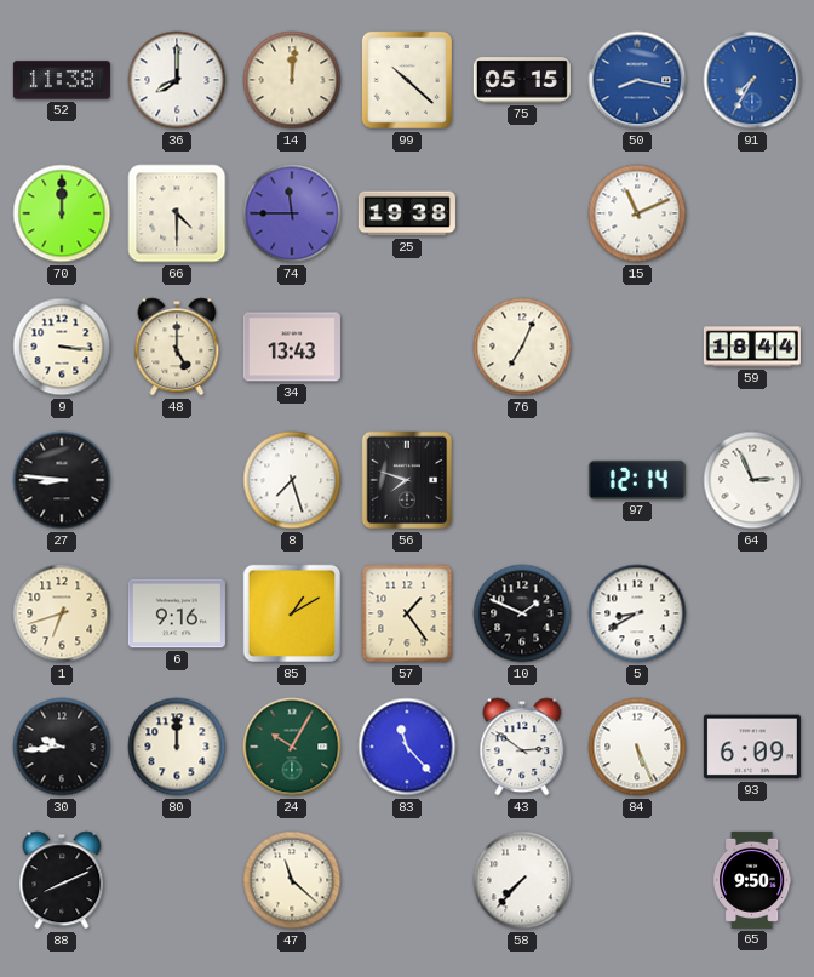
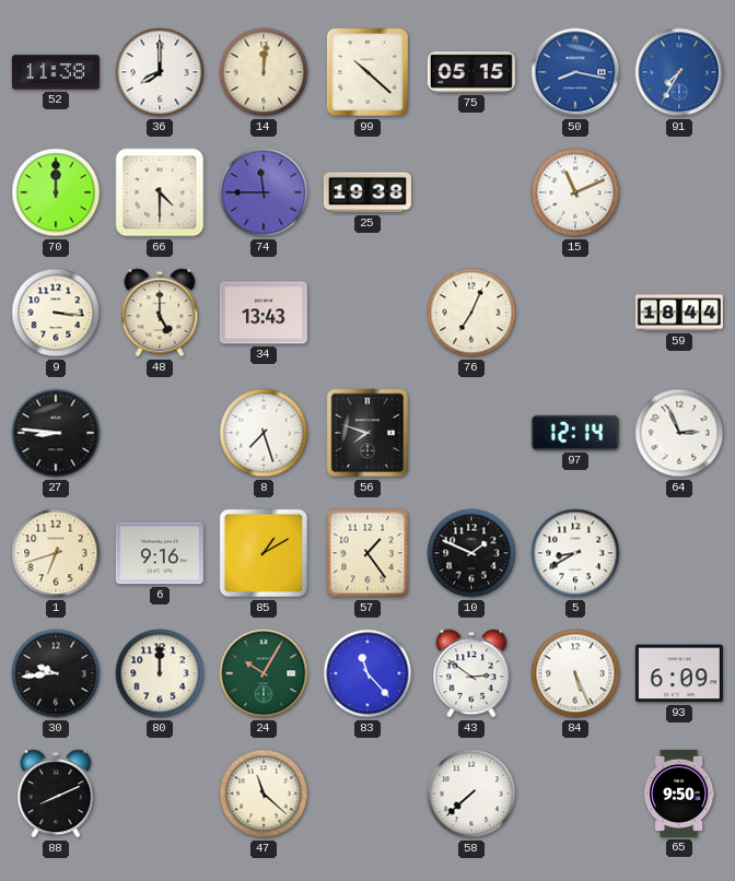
58: 7:37 -> 7:38 (471, 794)
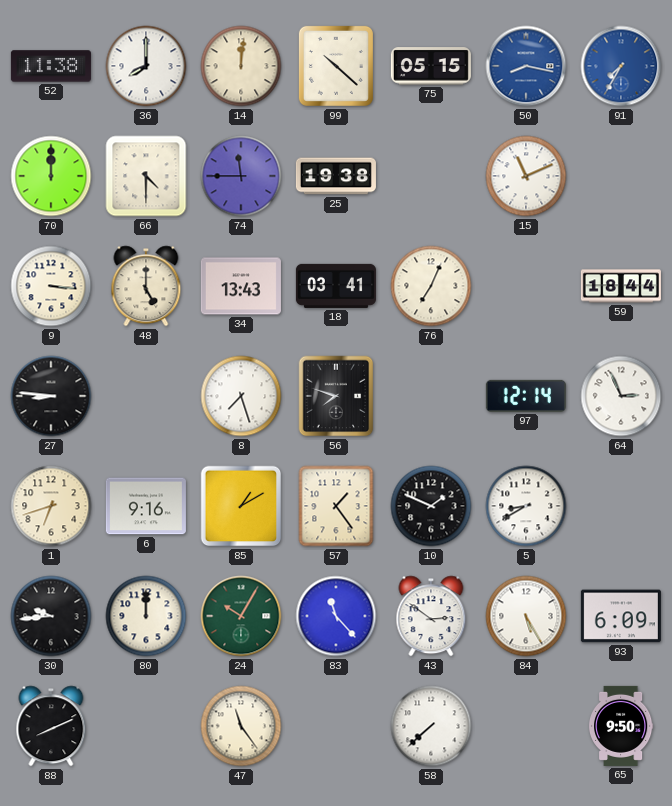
18: none -> 03:41 (336, 286)
84: 5:26 -> 5:25 (526, 616)
47: 11:22 -> 11:24 (241, 726)
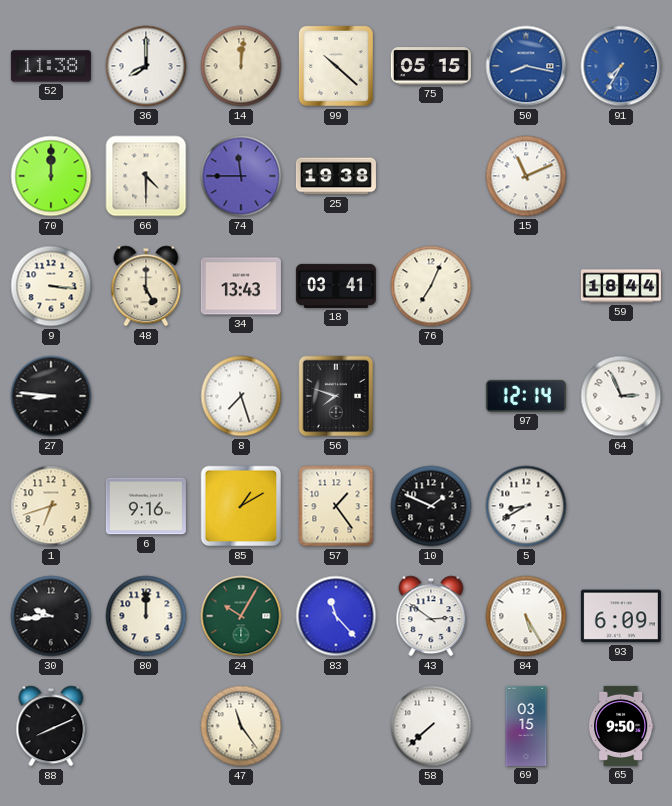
69: none -> 03:15 (526, 726)
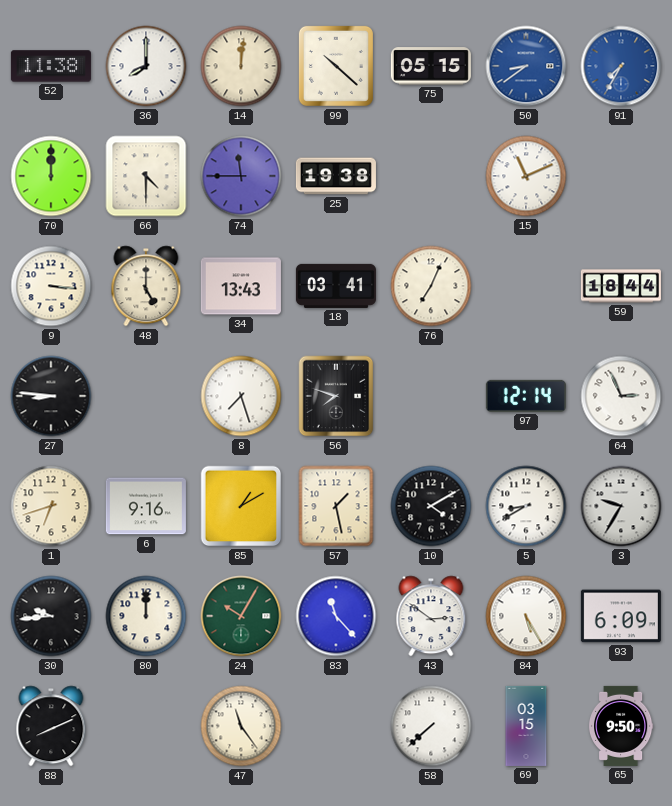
50: 8:17 -> 8:39 (526, 66)
57: 1:24 -> 1:28 (336, 506)
10: 1:49 -> 4:10 (431, 506)
3: none -> 9:35 (621, 506)
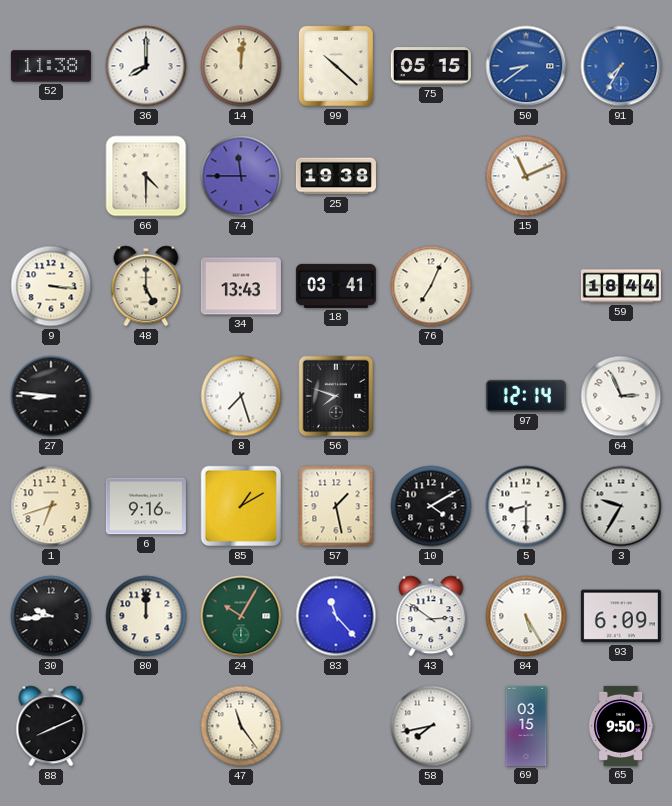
70: 12:00 -> none (51, 176)
5: 8:40 -> 8:30 (526, 506)
58: 7:38 -> 7:43 (431, 726)
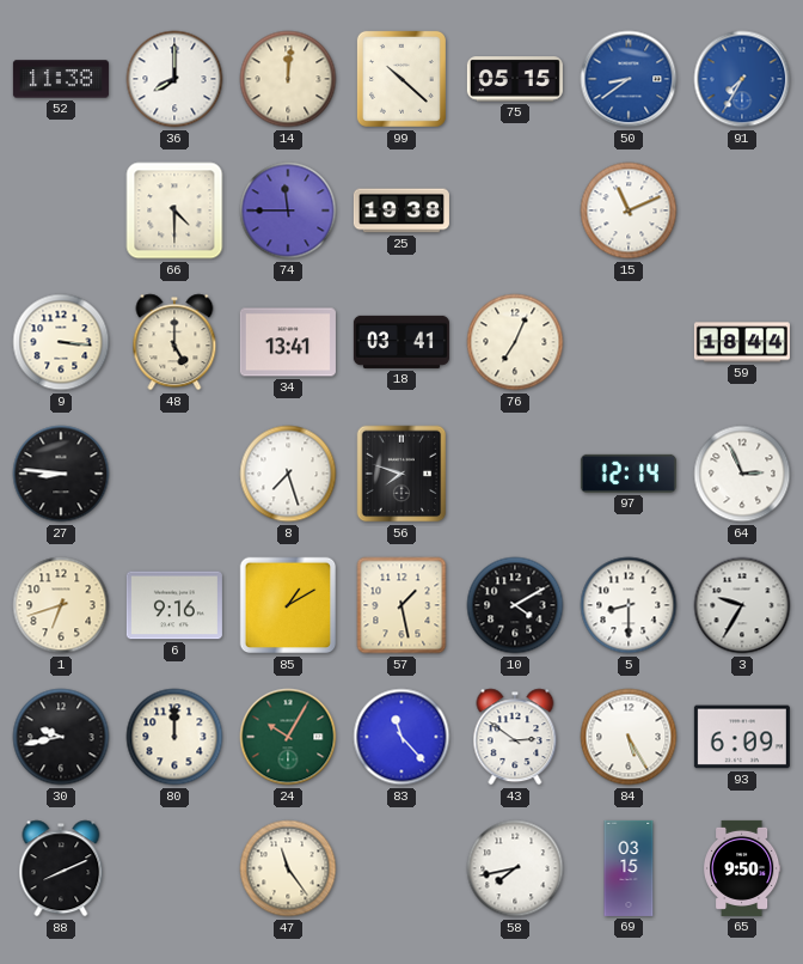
34: 13:43 -> 13:41 (288, 342)
30: 9:44 -> 9:43 (61, 737)
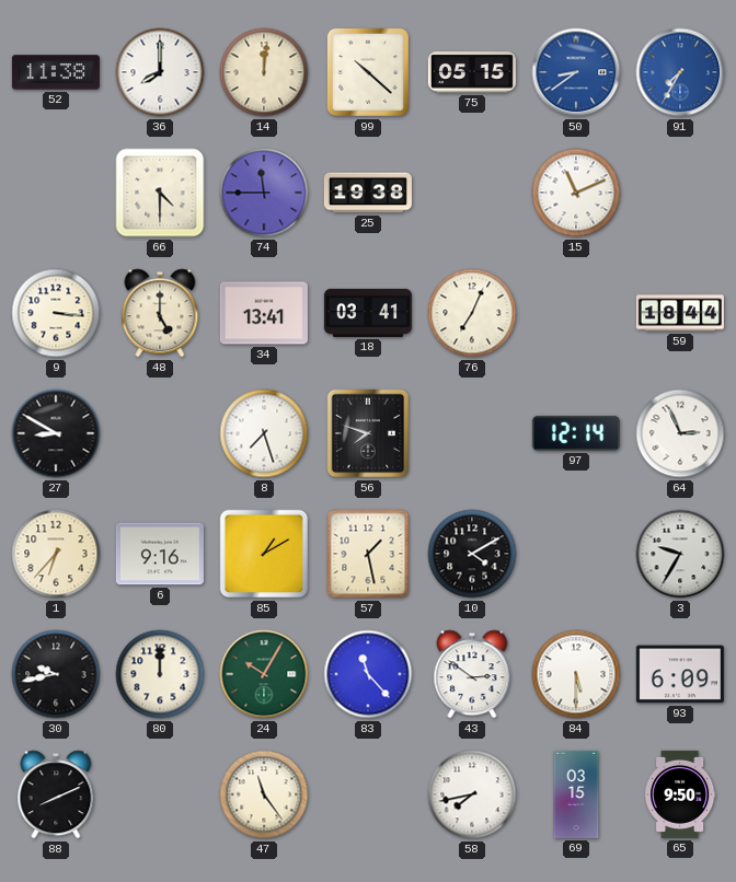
27: 8:46 -> 8:50 (56, 433)
1: 6:42 -> 6:37 (56, 554)
5: 8:30 -> none (629, 605)
84: 5:25 -> 5:30 (576, 674)
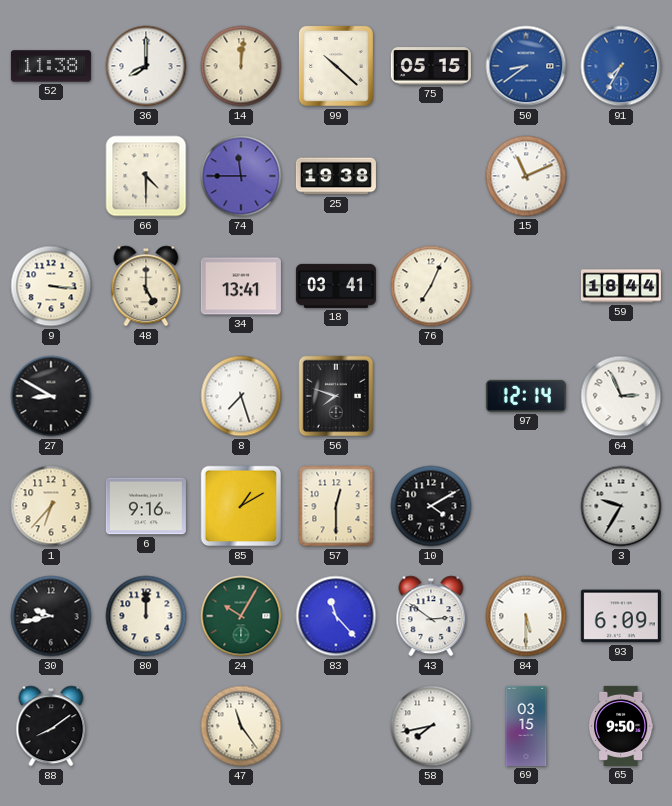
57: 1:28 -> 12:30 (336, 506)
88: 8:11 -> 8:09 (51, 726)
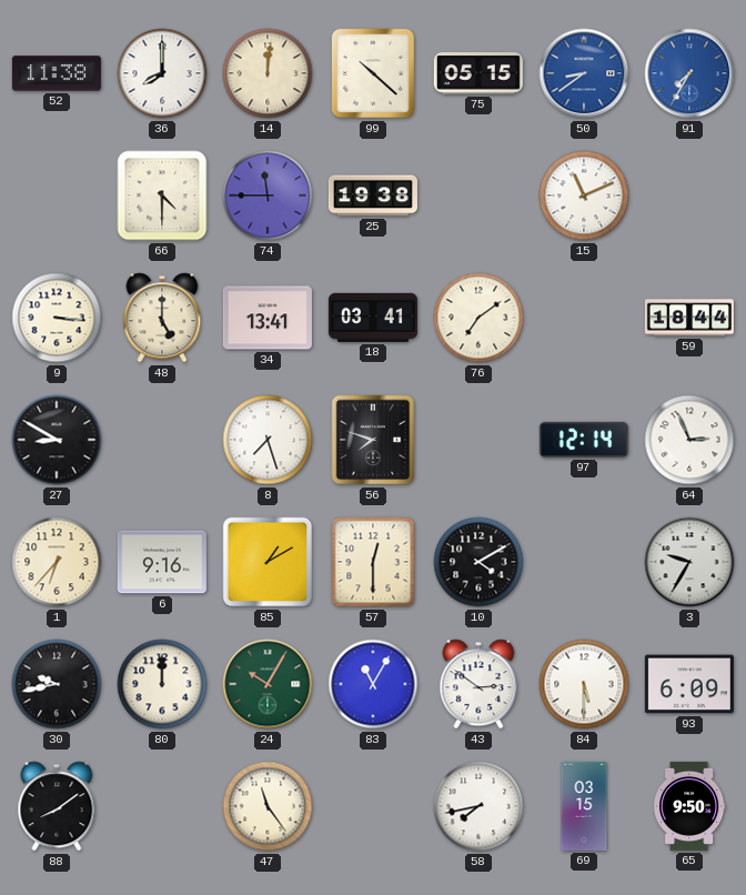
76: 7:04 -> 7:09 (478, 318)
83: 11:23 -> 11:05 (373, 684)
